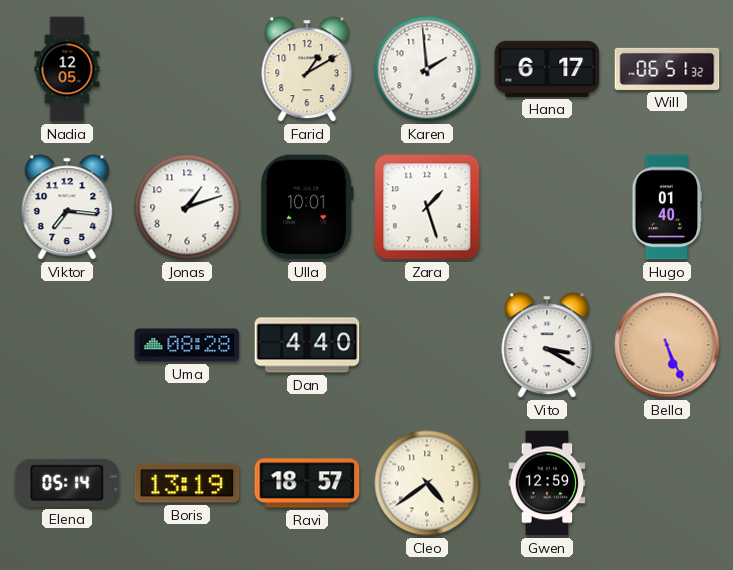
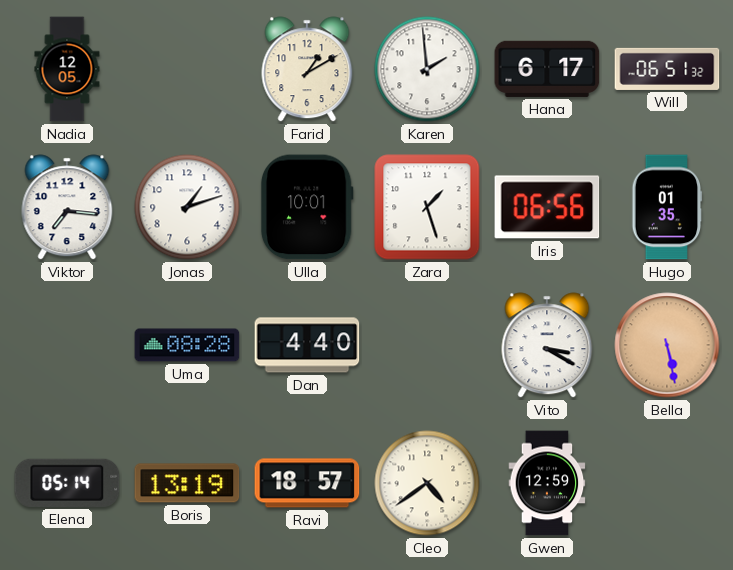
Iris: none -> 06:56 (547, 207)
Hugo: 01:40 -> 01:35 (667, 207)
Bella: 5:26 -> 5:28 (667, 345)
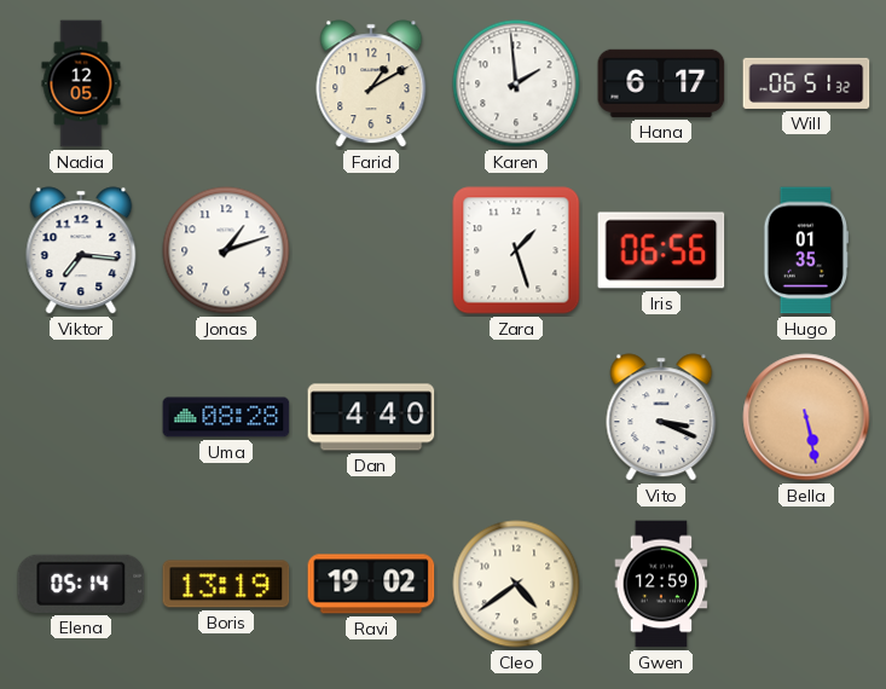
Ulla: 10:01 -> none (307, 207)
Vito: 3:20 -> 3:19 (661, 417)
Ravi: 18:57 -> 19:02 (371, 584)
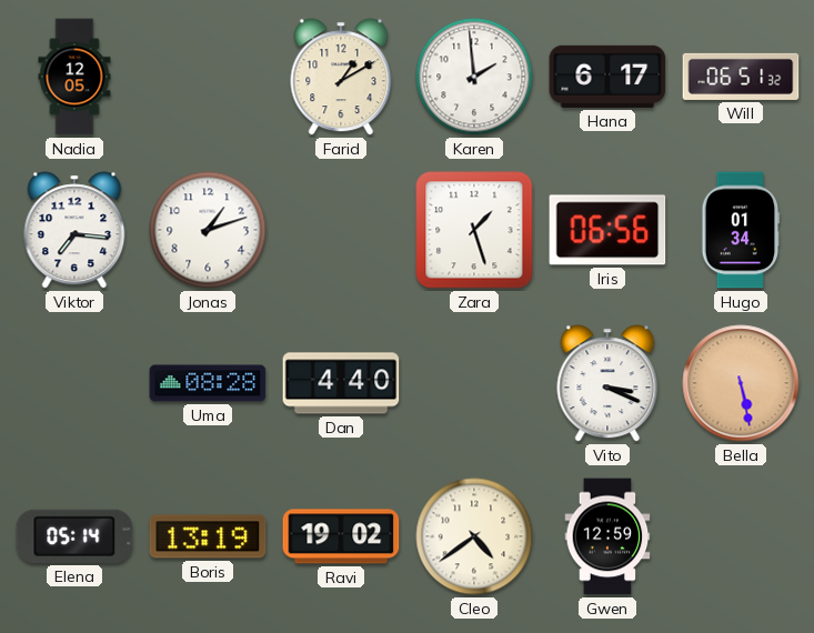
Hugo: 01:35 -> 01:34 (741, 230)
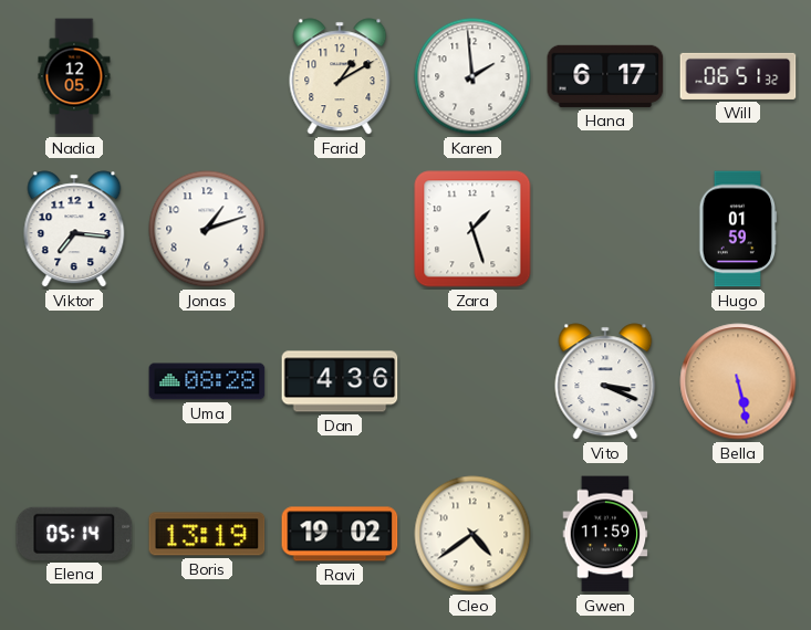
Iris: 06:56 -> none (607, 230)
Hugo: 01:34 -> 01:59 (738, 229)
Dan: 4:40 -> 4:36 (340, 381)
Gwen: 12:59 -> 11:59 (605, 534)
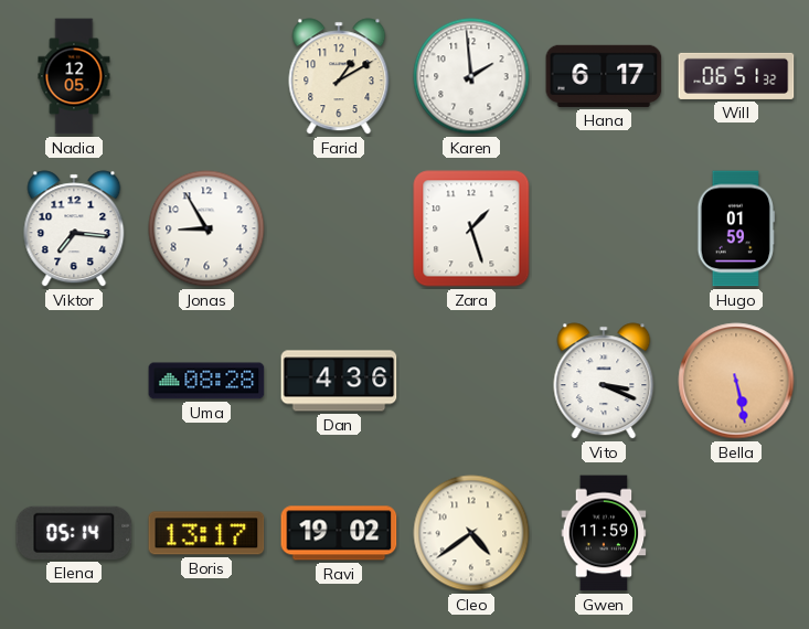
Jonas: 1:12 -> 8:55 (206, 228)
Boris: 13:19 -> 13:17 (206, 533)
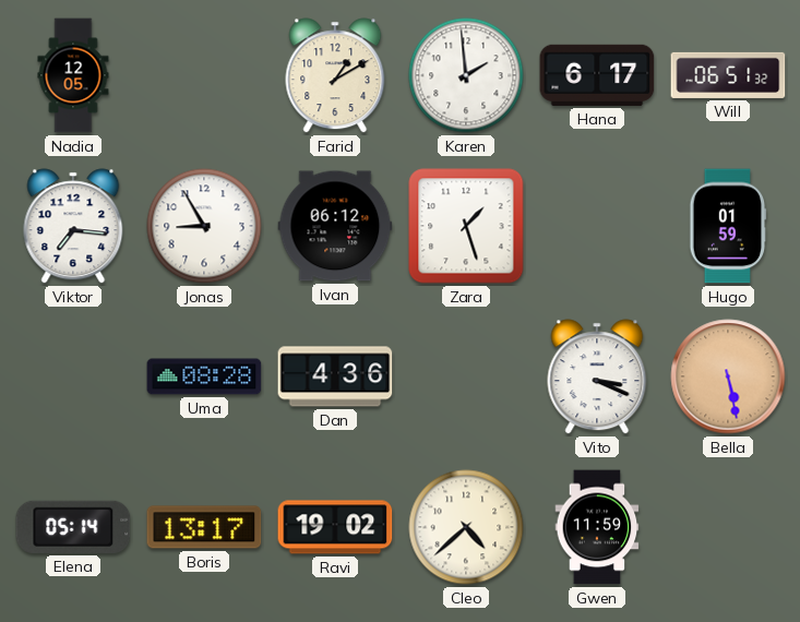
Ivan: none -> 06:12 (335, 226)
Cleo: 4:39 -> 4:38 (466, 527)
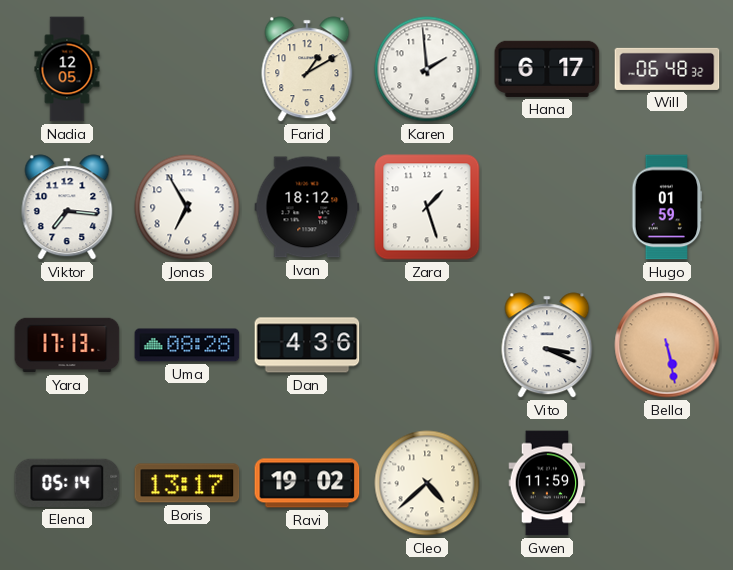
Will: 06:51 -> 06:48 (667, 69)
Jonas: 8:55 -> 6:55 (187, 207)
Ivan: 06:12 -> 18:12 (307, 207)
Yara: none -> 17:13 (67, 345)
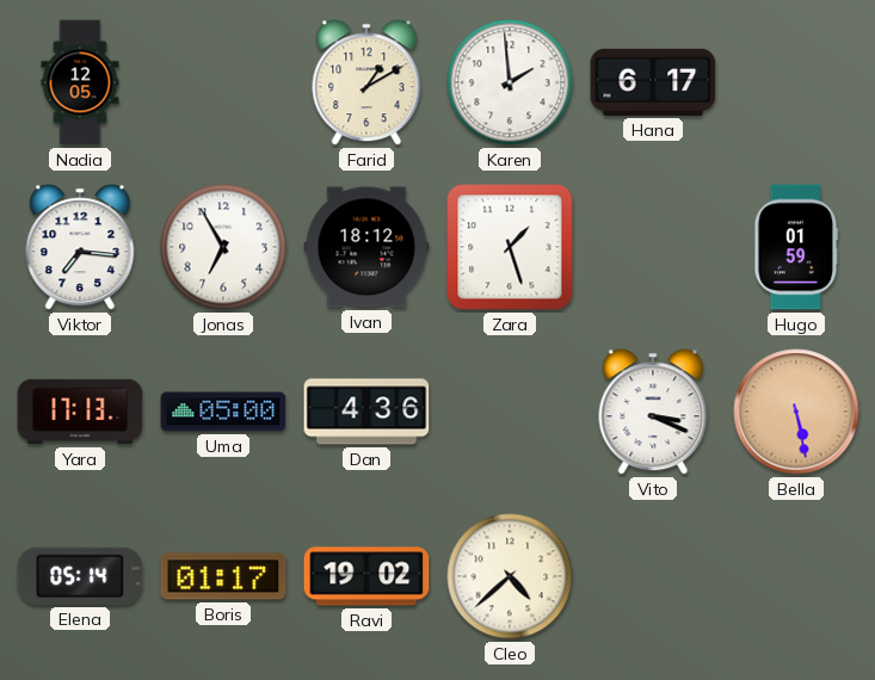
Will: 06:48 -> none (667, 69)
Uma: 08:28 -> 05:00 (223, 412)
Boris: 13:17 -> 01:17 (223, 576)
Gwen: 11:59 -> none (547, 483)
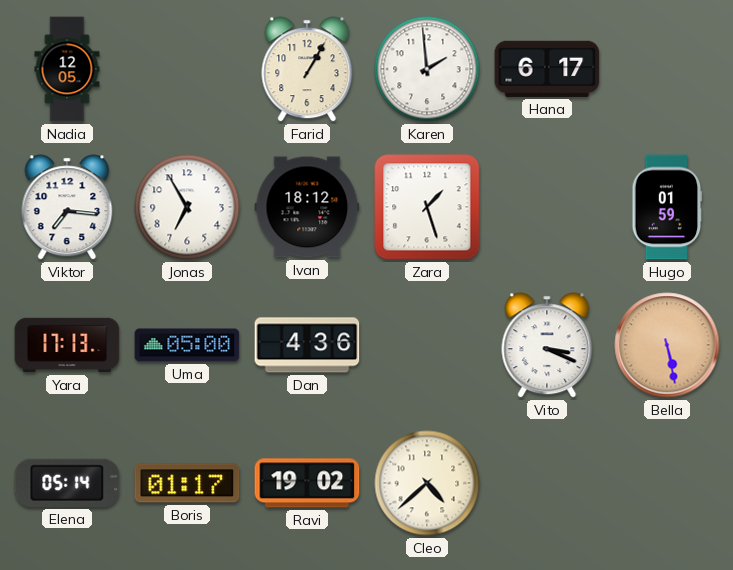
Farid: 1:10 -> 1:05 (307, 69)
